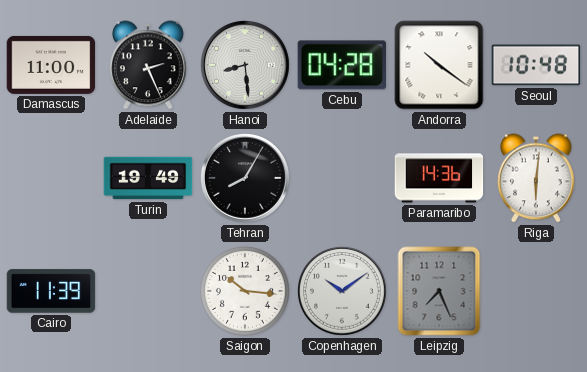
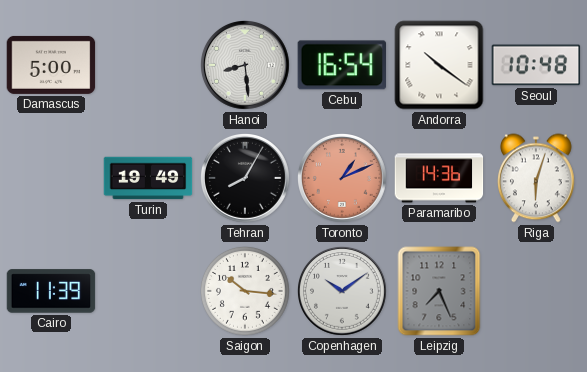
Damascus: 11:00 -> 5:00 (51, 65)
Adelaide: 2:26 -> none (149, 65)
Cebu: 04:28 -> 16:54 (341, 65)
Toronto: none -> 1:11 (343, 179)
Riga: 6:01 -> 6:03 (537, 178)
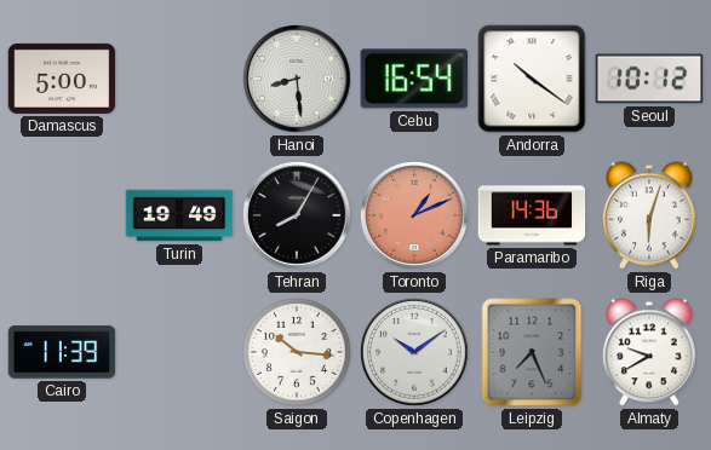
Seoul: 10:48 -> 10:12 (649, 79)
Almaty: none -> 9:40 (650, 352)
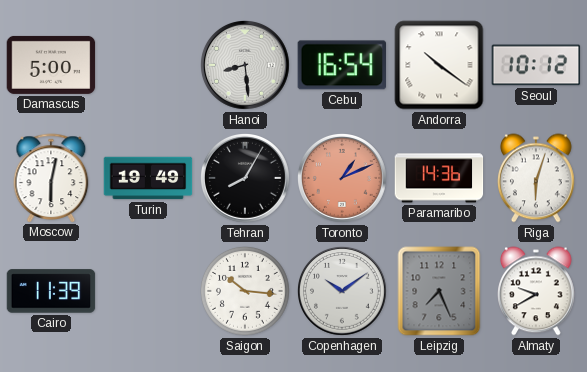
Moscow: none -> 6:02 (51, 178)
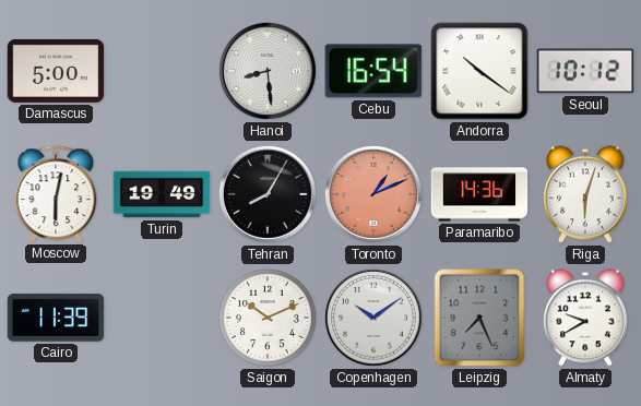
Saigon: 10:16 -> 10:11 (269, 319)
